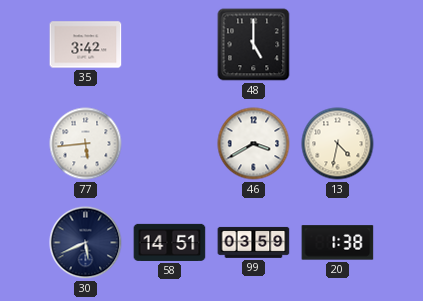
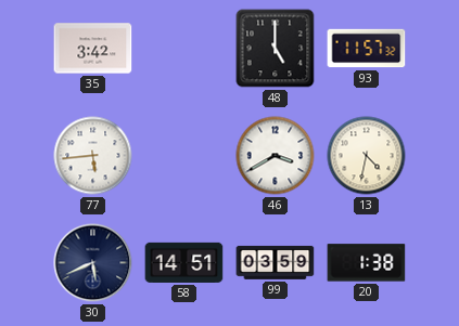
93: none -> 11:57 (367, 49)
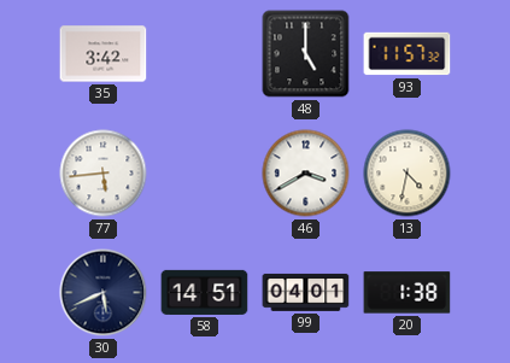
99: 03:59 -> 04:01 (306, 292)
